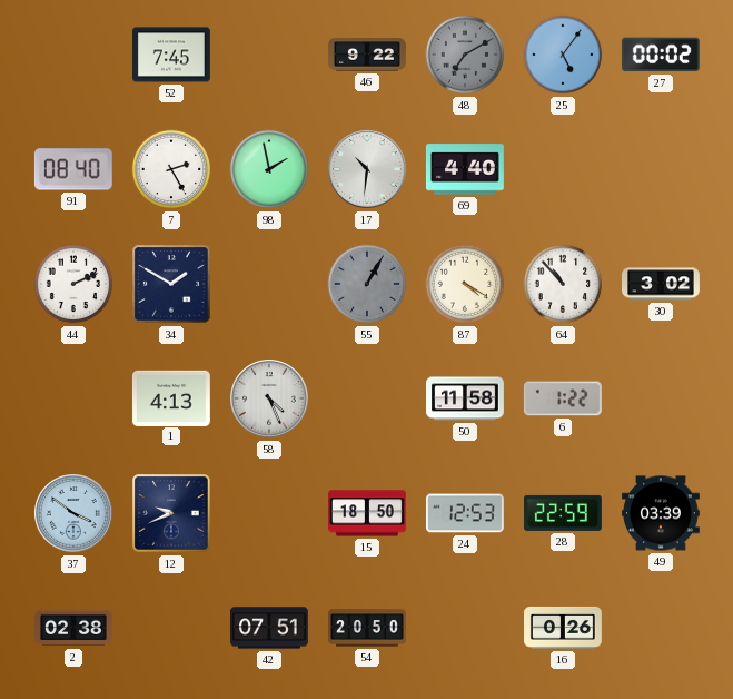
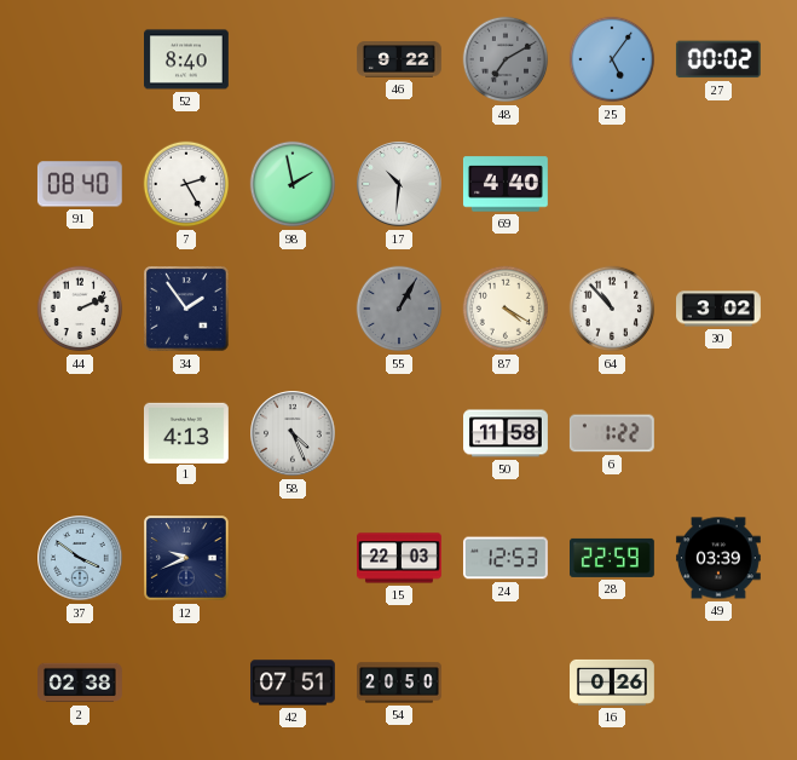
52: 7:45 -> 8:40 (187, 59)
34: 1:50 -> 1:54 (186, 309)
15: 18:50 -> 22:03 (400, 558)
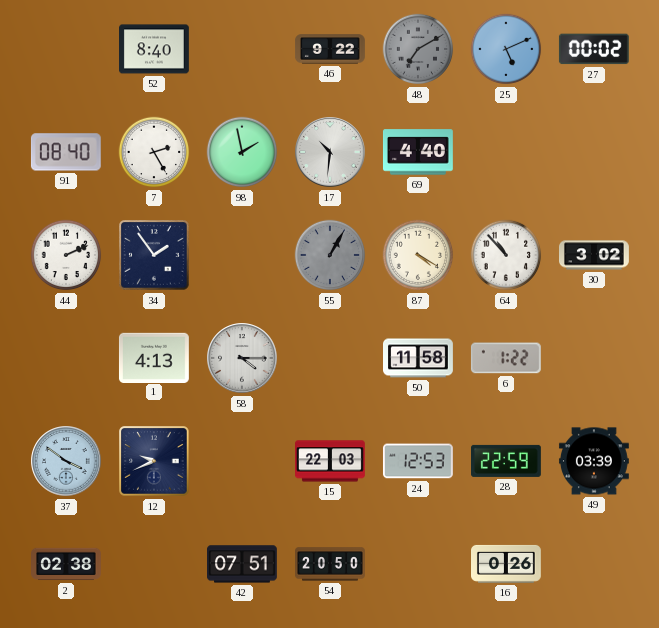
25: 5:06 -> 5:11 (506, 49)
58: 4:26 -> 4:15 (242, 358)
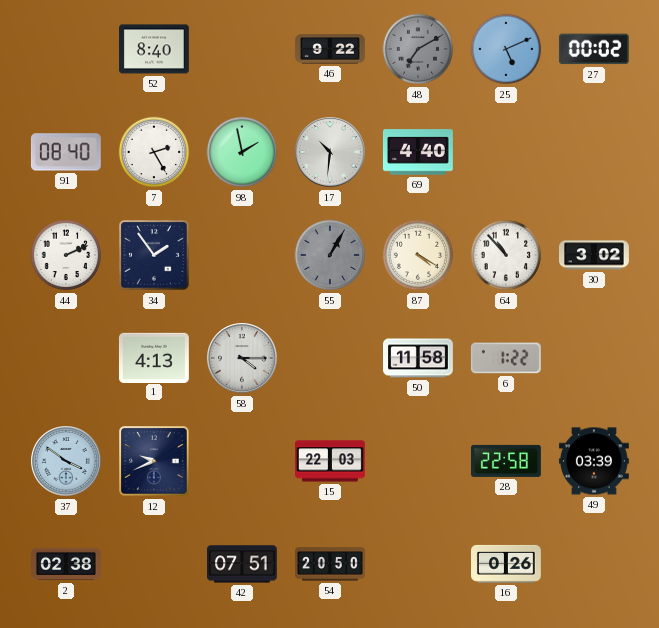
24: 12:53 -> none (418, 461)
28: 22:59 -> 22:58 (507, 461)
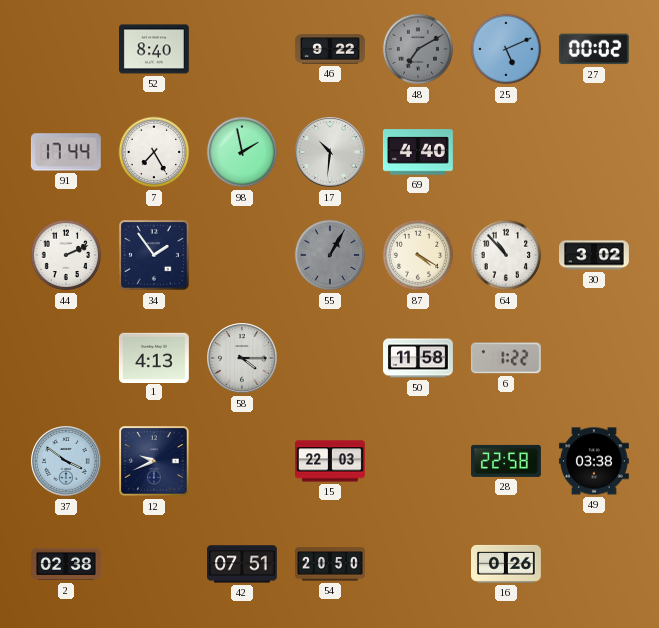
91: 08:40 -> 17:44 (66, 152)
7: 2:25 -> 7:25 (154, 152)
49: 03:39 -> 03:38 (594, 461)
